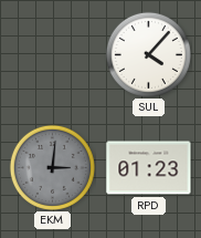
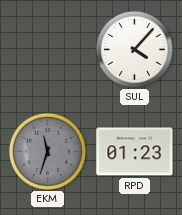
EKM: 3:01 -> 11:33 (47, 151)
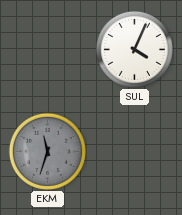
SUL: 4:07 -> 4:04 (134, 49)
RPD: 01:23 -> none (135, 152)
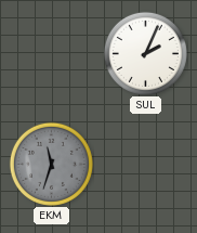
SUL: 4:04 -> 2:04 (145, 53)
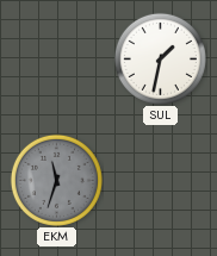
SUL: 2:04 -> 1:32 (160, 58)
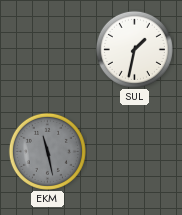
EKM: 11:33 -> 11:28 (47, 151)
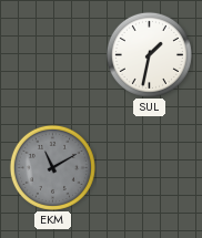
EKM: 11:28 -> 11:10 (52, 167)
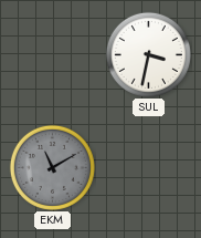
SUL: 1:32 -> 3:32 (148, 54)
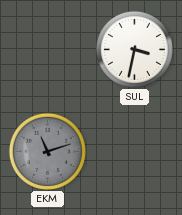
EKM: 11:10 -> 11:12 (47, 151)
